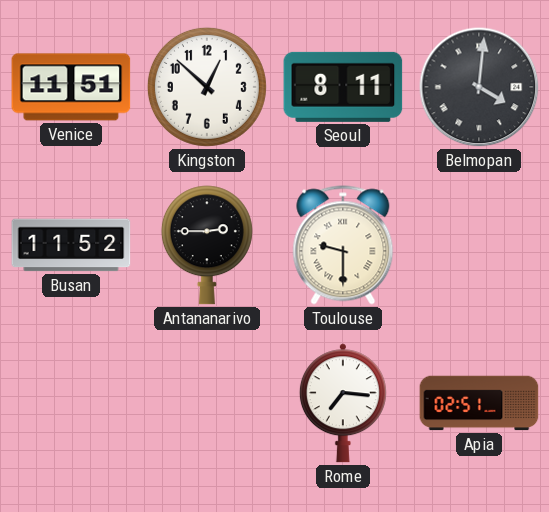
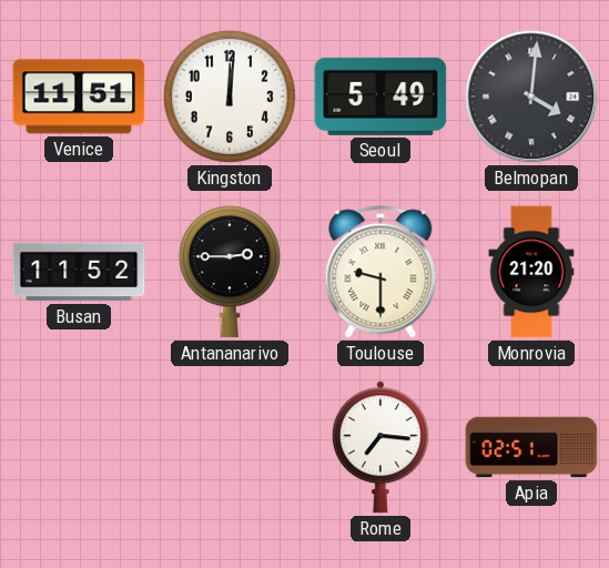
Kingston: 12:52 -> 12:01 (230, 97)
Seoul: 8:11 -> 5:49 (380, 97)
Monrovia: none -> 21:20 (531, 272)
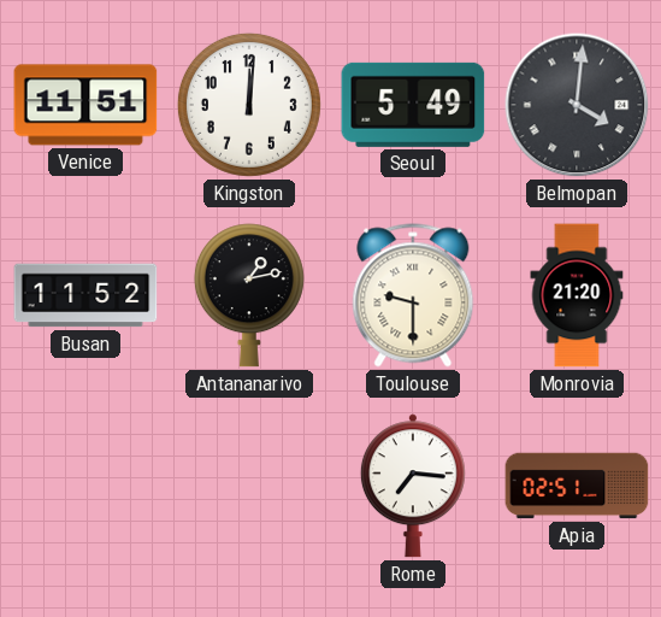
Antananarivo: 2:45 -> 1:13 (249, 295)
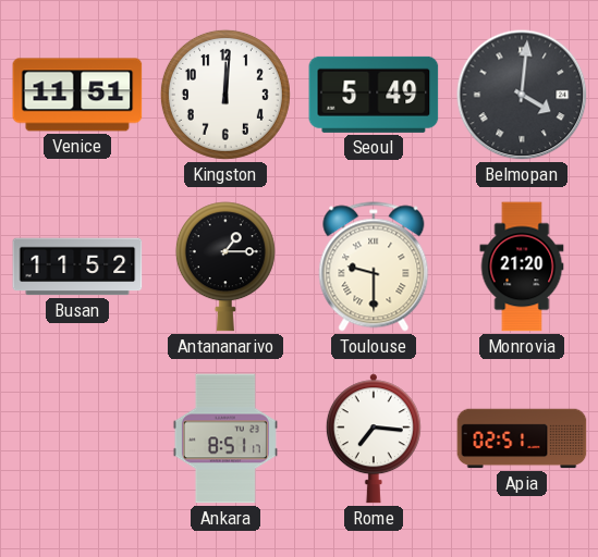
Antananarivo: 1:13 -> 1:15 (225, 267)
Ankara: none -> 8:51 (225, 438)
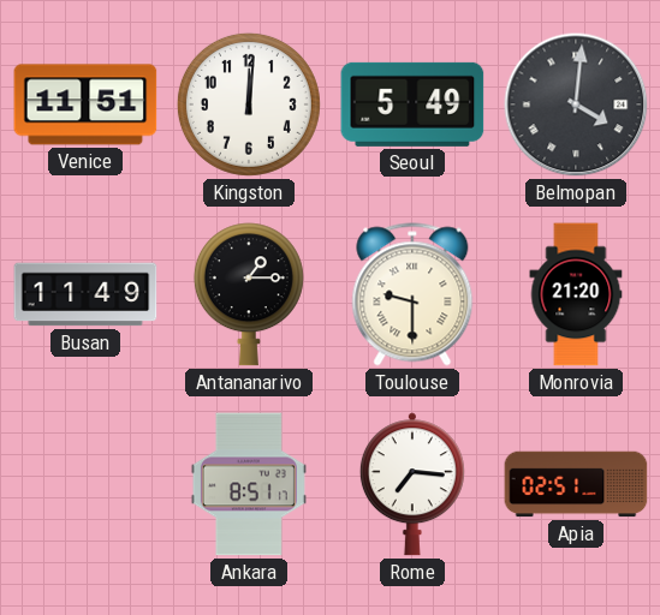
Busan: 11:52 -> 11:49 (85, 294)
